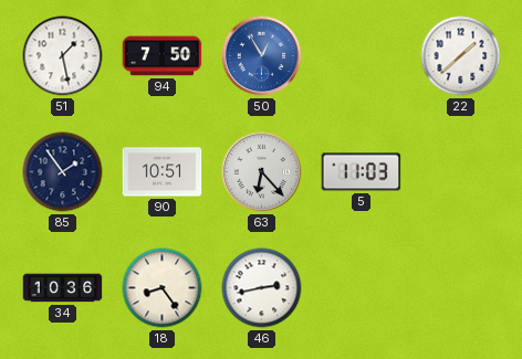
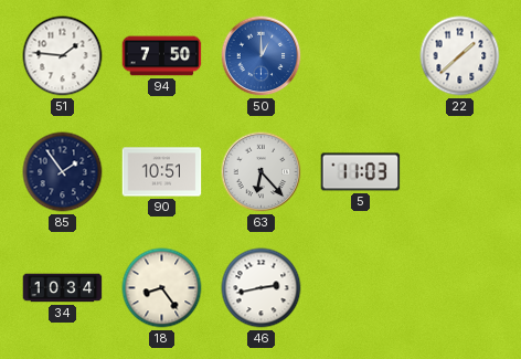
51: 1:28 -> 1:46 (63, 56)
50: 12:55 -> 1:00 (262, 56)
34: 10:36 -> 10:34 (63, 288)
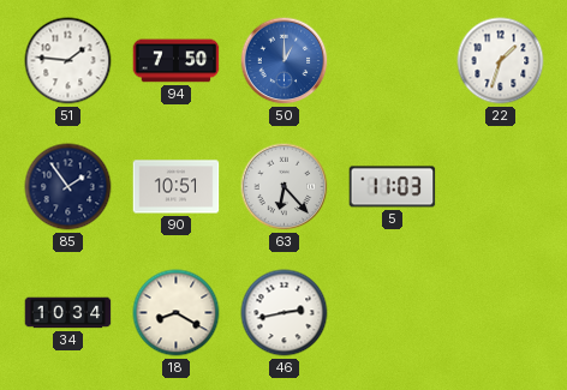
22: 1:38 -> 1:33 (501, 61)
18: 8:24 -> 8:20 (177, 313)
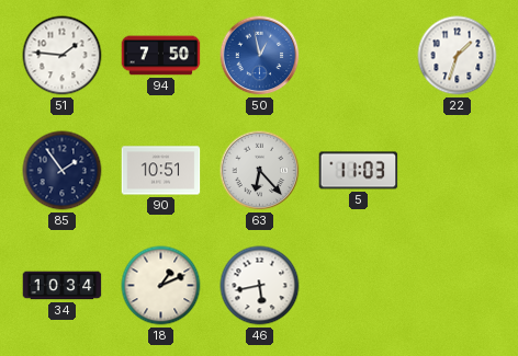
50: 1:00 -> 12:58 (260, 56)
18: 8:20 -> 1:11 (161, 286)
46: 2:43 -> 5:43 (260, 286)
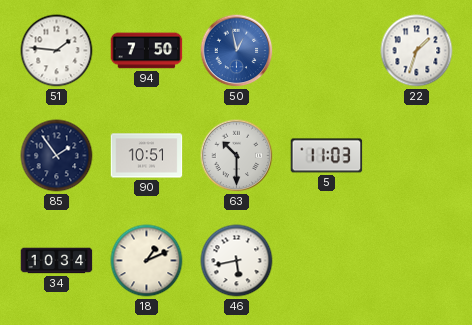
63: 6:23 -> 10:30 (237, 156)
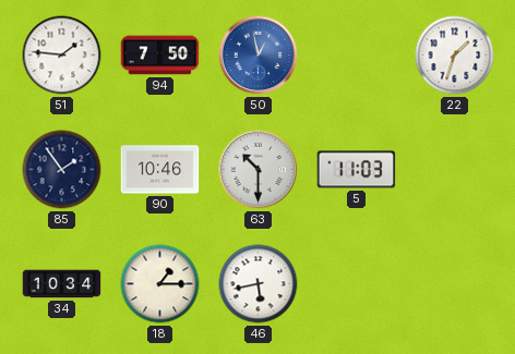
90: 10:51 -> 10:46 (160, 170)
18: 1:11 -> 1:15 (160, 284)
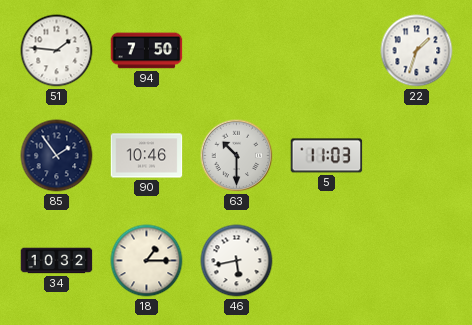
50: 12:58 -> none (259, 56)
34: 10:34 -> 10:32 (57, 261)
